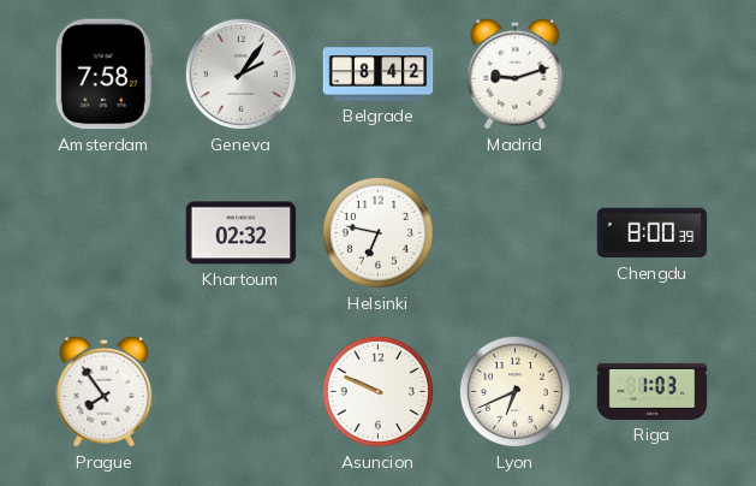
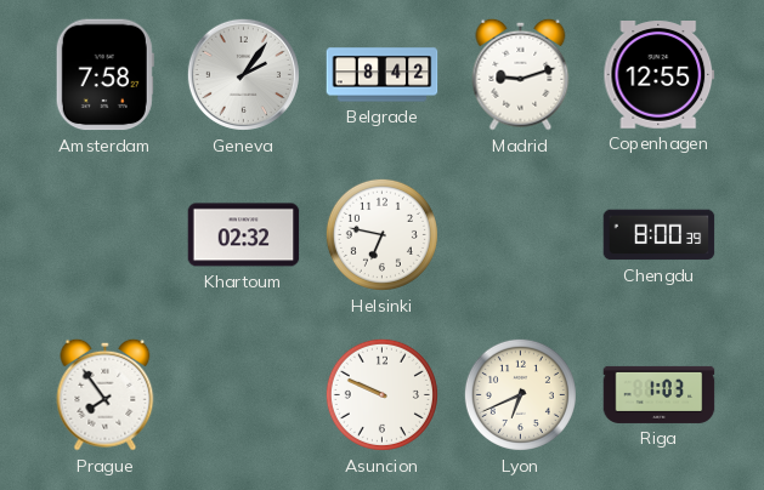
Copenhagen: none -> 12:55 (660, 75)
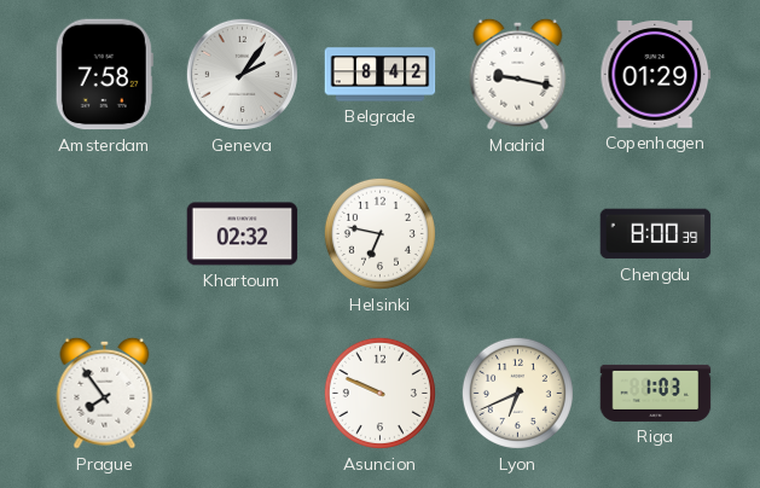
Madrid: 9:12 -> 9:17 (518, 74)
Copenhagen: 12:55 -> 01:29 (656, 75)
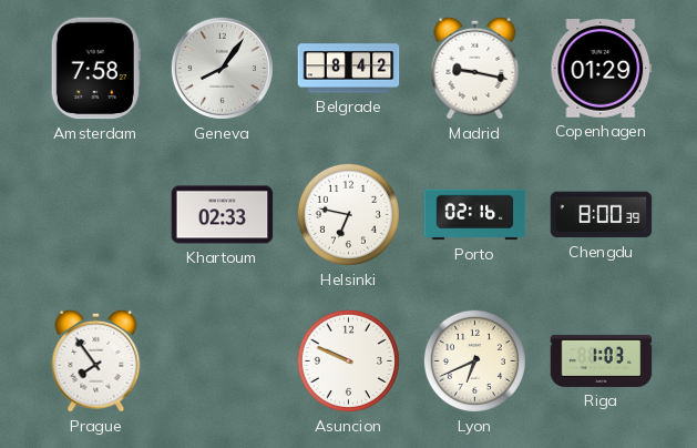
Geneva: 2:06 -> 8:06 (222, 68)
Khartoum: 02:32 -> 02:33 (223, 215)
Porto: none -> 02:16 (475, 215)
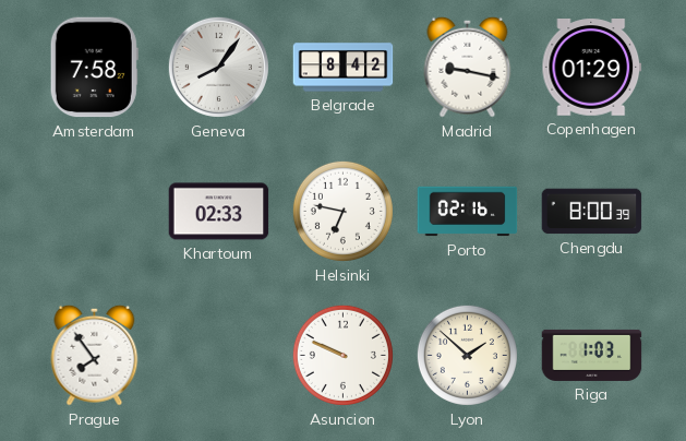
Lyon: 6:41 -> 1:52 (467, 355)
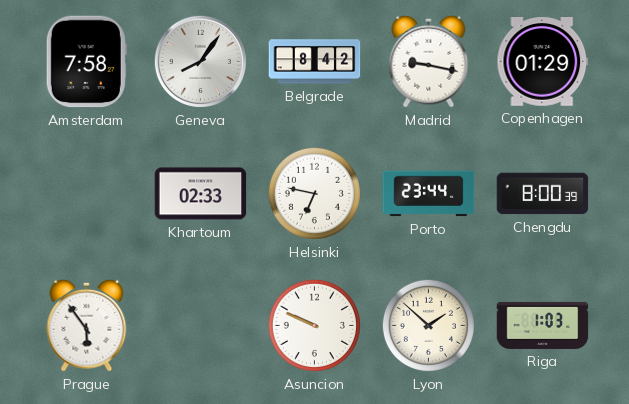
Porto: 02:16 -> 23:44 (429, 194)
Prague: 7:54 -> 5:54 (87, 325)
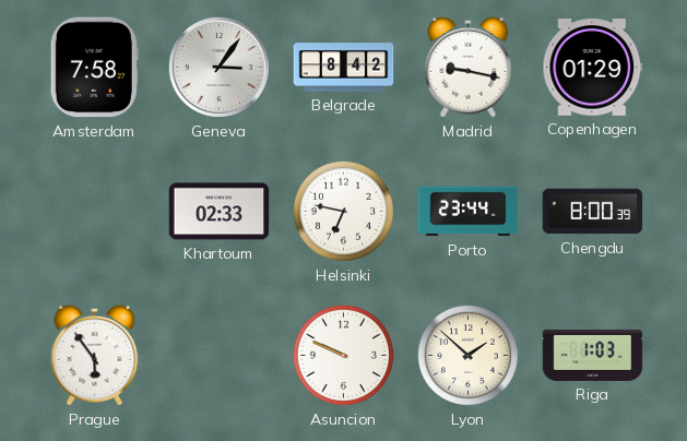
Geneva: 8:06 -> 3:06 (218, 67)
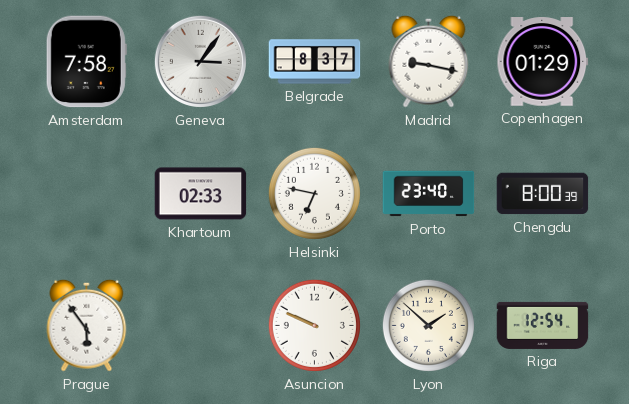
Belgrade: 8:42 -> 8:37 (315, 62)
Porto: 23:44 -> 23:40 (429, 194)
Riga: 1:03 -> 12:54 (543, 325)
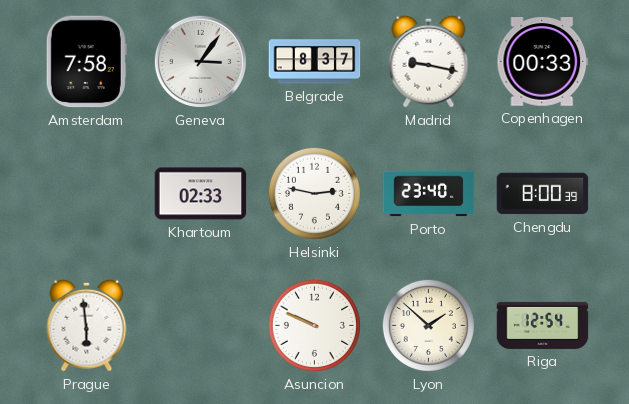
Copenhagen: 01:29 -> 00:33 (543, 62)
Helsinki: 6:47 -> 2:47 (314, 193)
Prague: 5:54 -> 5:59 (87, 325)
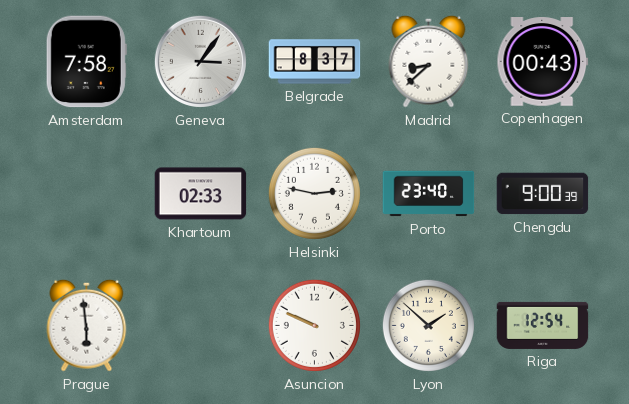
Madrid: 9:17 -> 8:38 (429, 61)
Copenhagen: 00:33 -> 00:43 (543, 62)
Chengdu: 8:00 -> 9:00 (543, 194)
